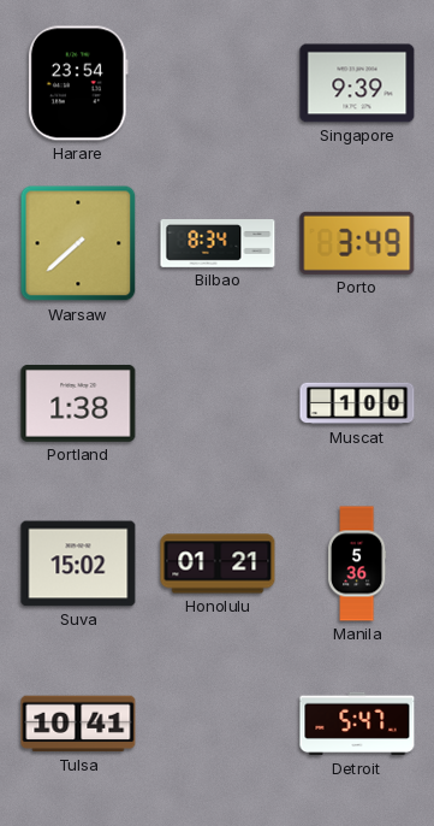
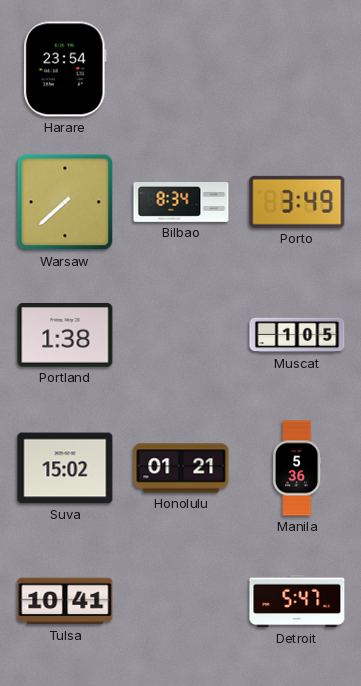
Singapore: 9:39 -> none (357, 83)
Muscat: 1:00 -> 1:05 (297, 335)
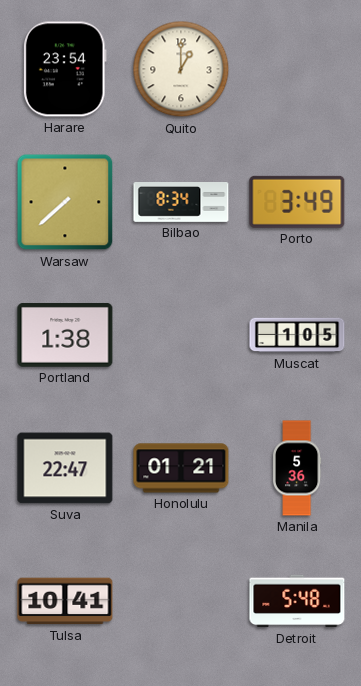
Quito: none -> 1:00 (181, 69)
Suva: 15:02 -> 22:47 (65, 468)
Detroit: 5:47 -> 5:48 (297, 601)
